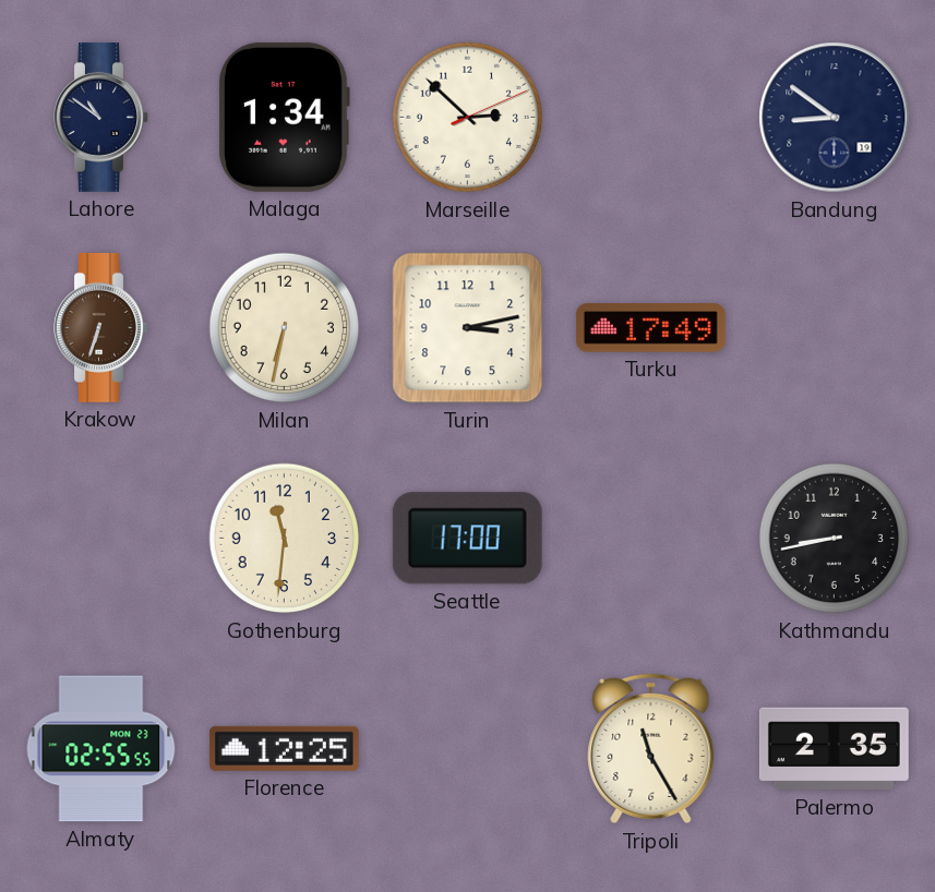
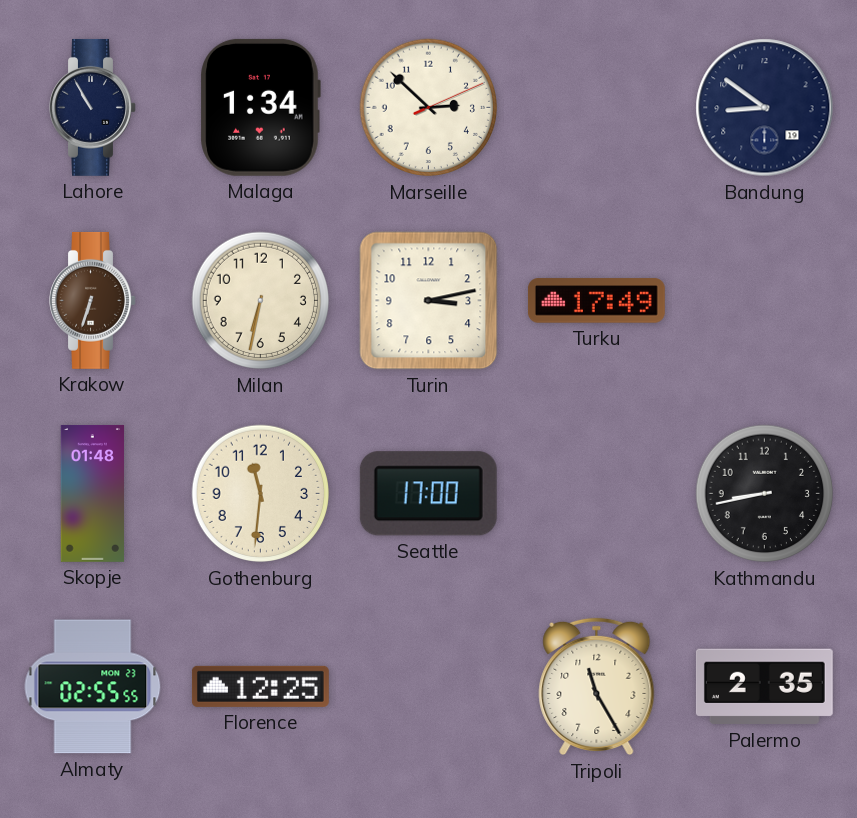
Lahore: 10:51 -> 10:55 (93, 107)
Skopje: none -> 01:48 (93, 494)
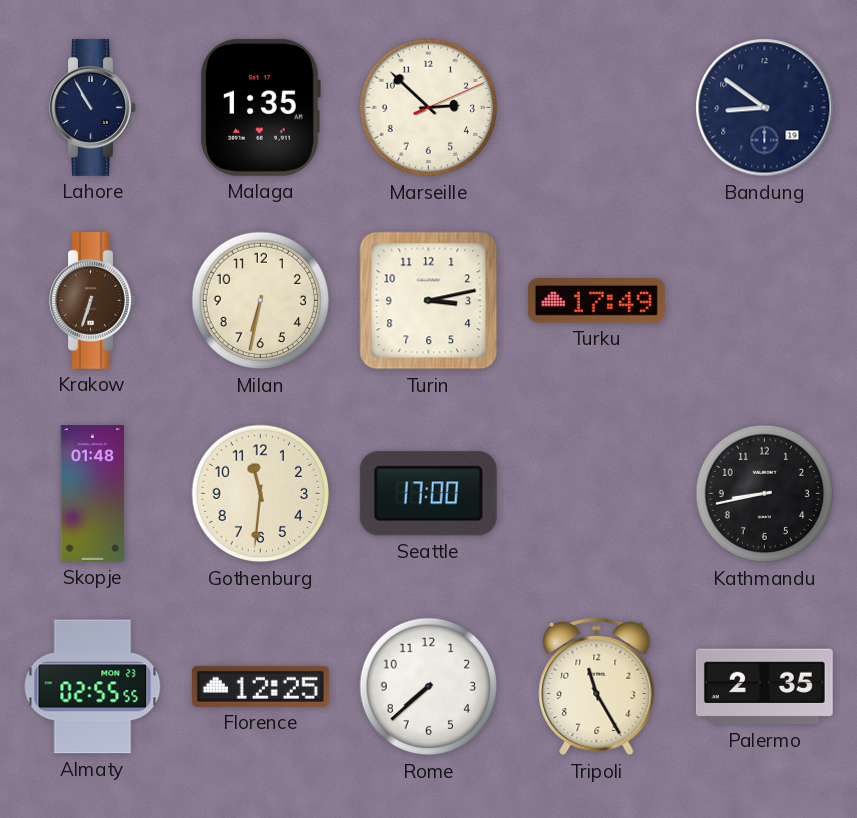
Malaga: 1:34 -> 1:35 (260, 107)
Rome: none -> 7:38 (429, 687)
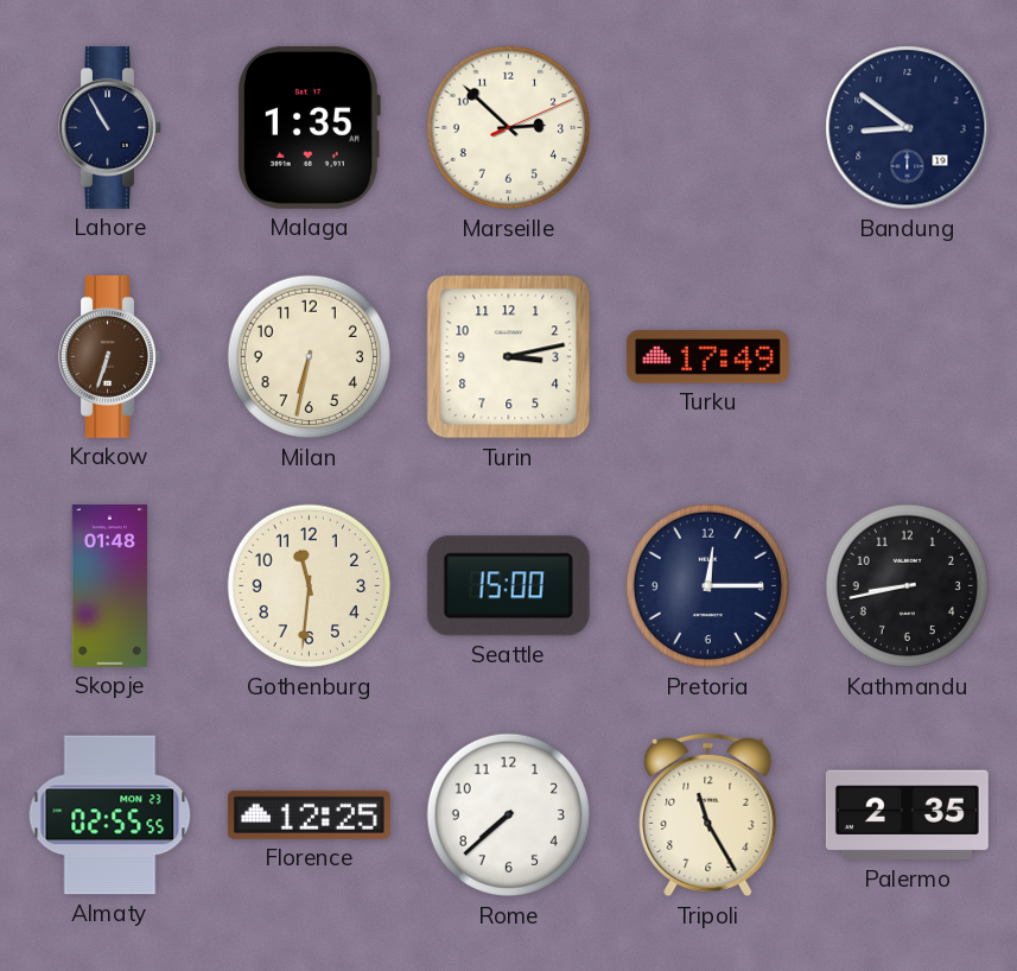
Seattle: 17:00 -> 15:00 (508, 586)
Pretoria: none -> 12:15 (708, 586)
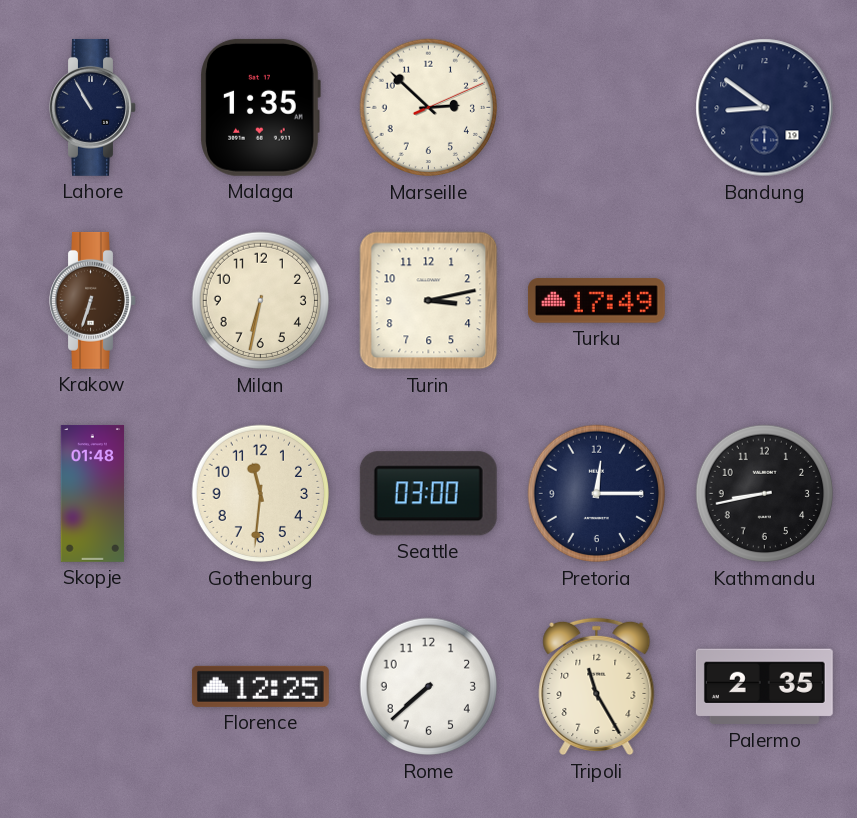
Seattle: 15:00 -> 03:00 (428, 494)
Almaty: 02:55 -> none (110, 815)
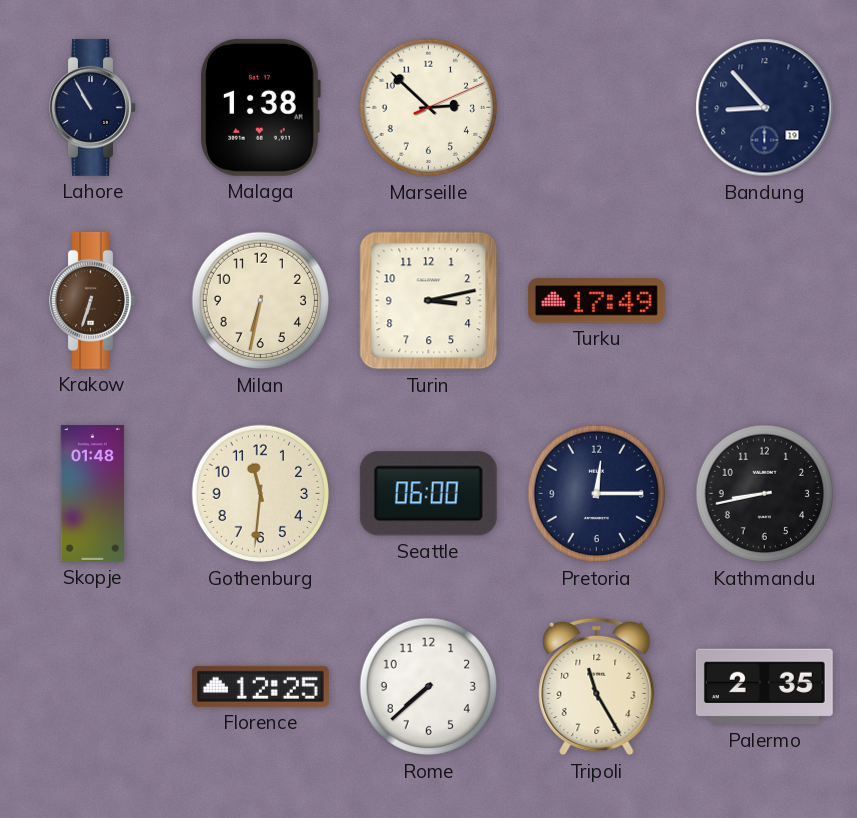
Malaga: 1:35 -> 1:38 (260, 107)
Bandung: 8:51 -> 8:53 (765, 108)
Seattle: 03:00 -> 06:00 (428, 494)
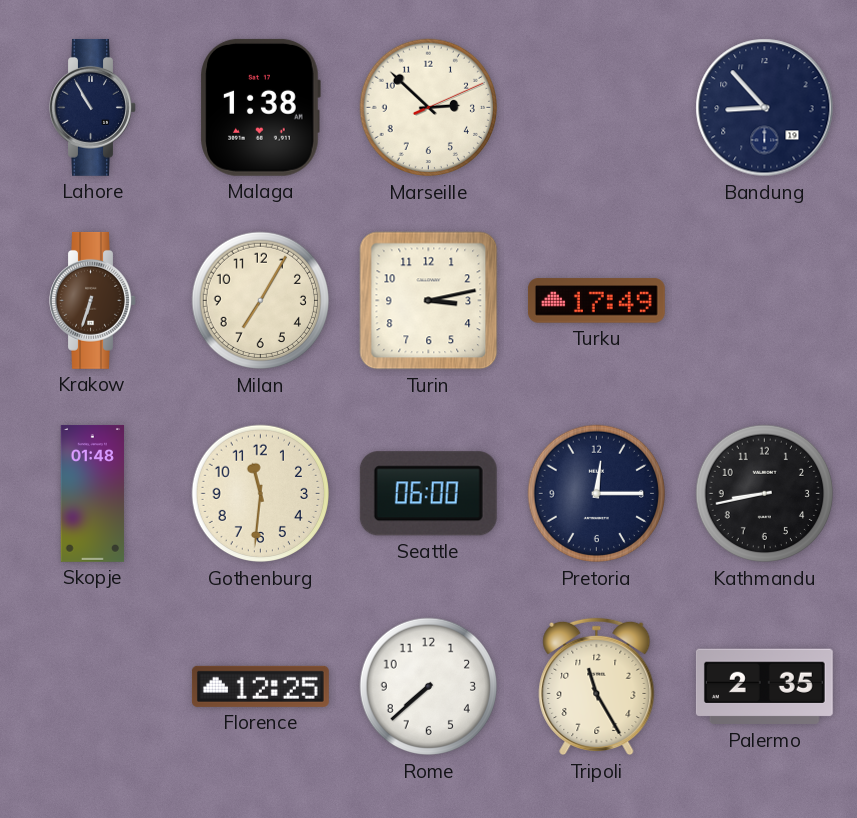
Milan: 6:32 -> 7:05 (261, 301)
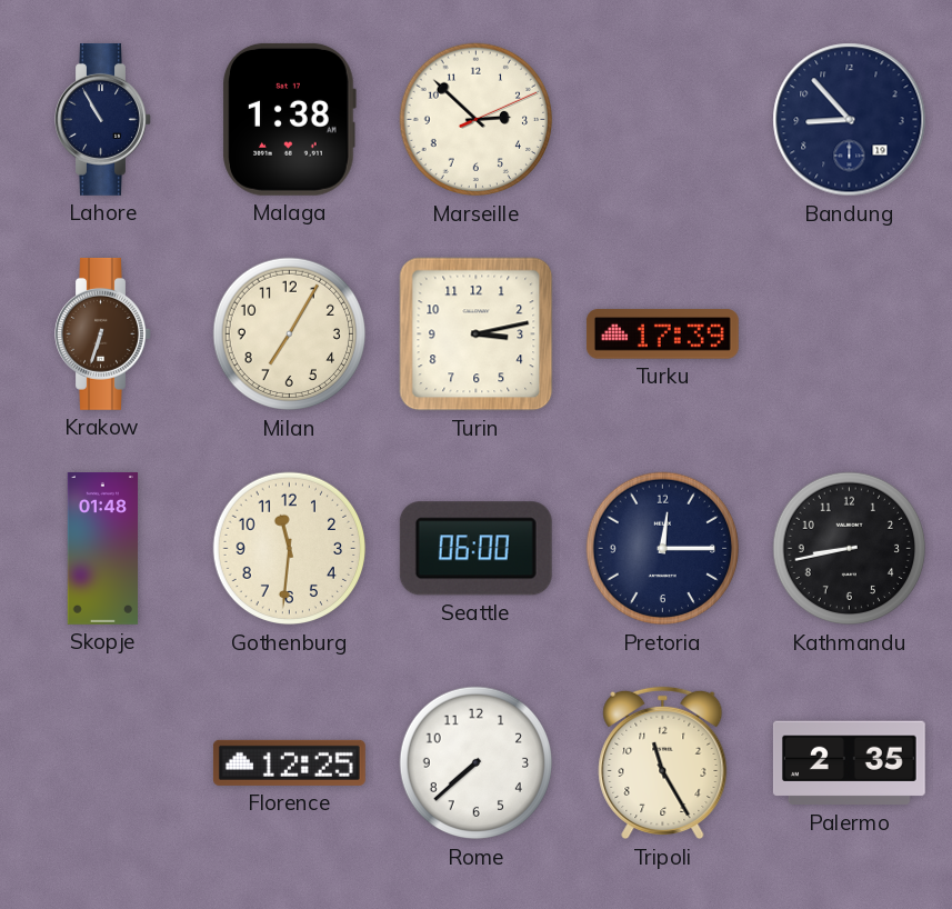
Turku: 17:49 -> 17:39 (662, 334)
